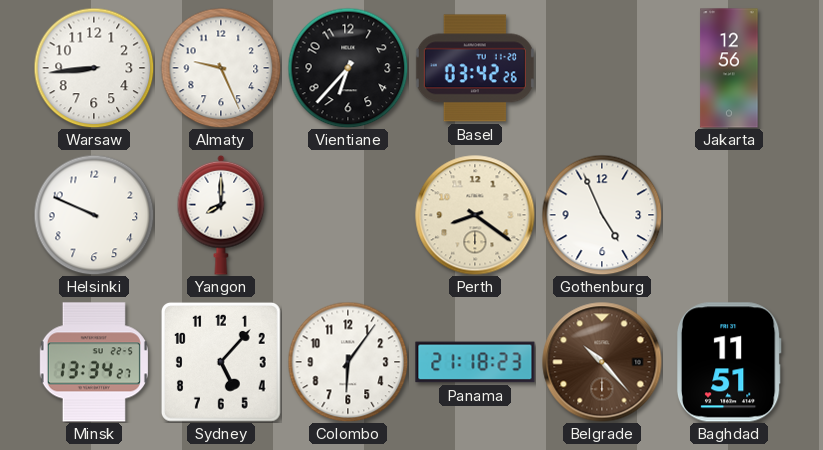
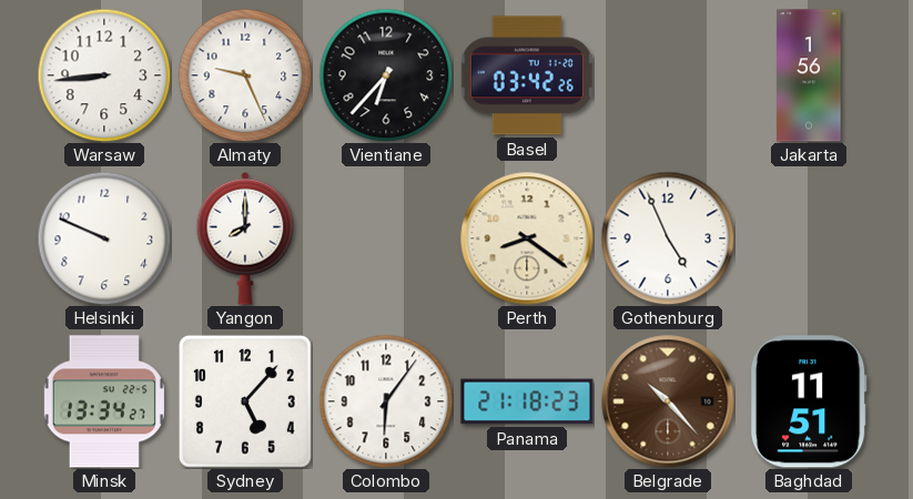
Jakarta: 12:56 -> 1:56 (809, 75)
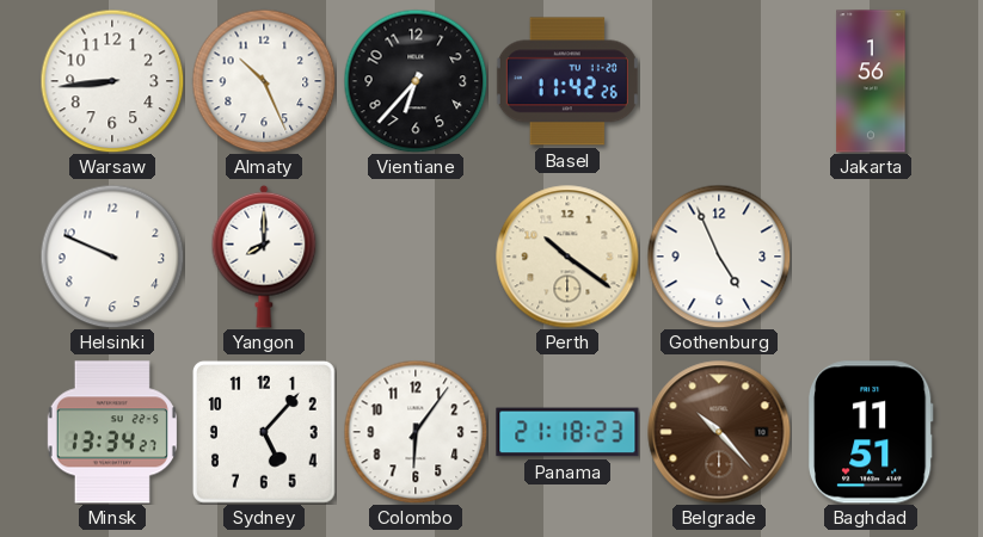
Almaty: 9:26 -> 10:26 (264, 81)
Basel: 03:42 -> 11:42 (567, 81)
Perth: 8:21 -> 10:21 (567, 257)
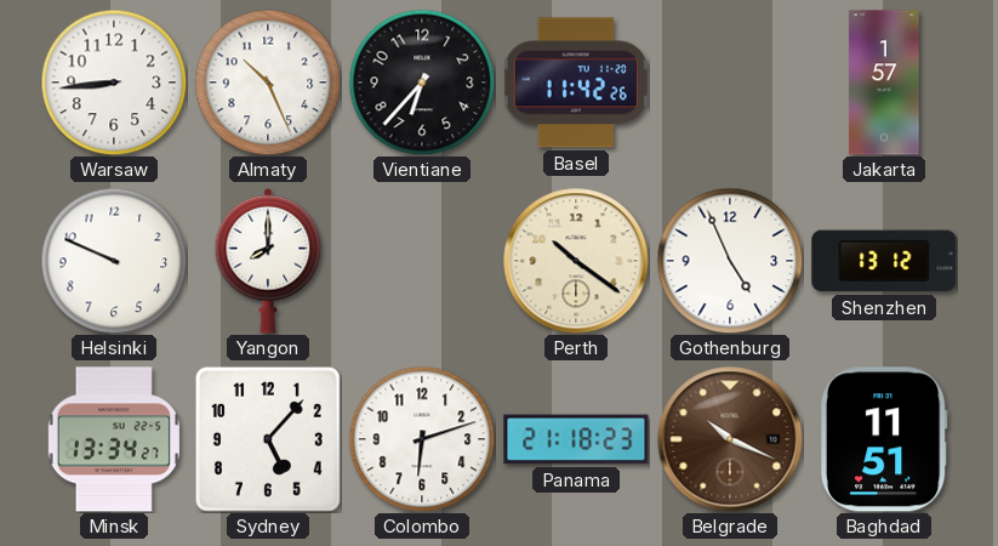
Jakarta: 1:56 -> 1:57 (884, 83)
Shenzhen: none -> 13:12 (884, 261)
Colombo: 6:06 -> 6:12 (422, 439)
Belgrade: 10:23 -> 10:19 (730, 439)
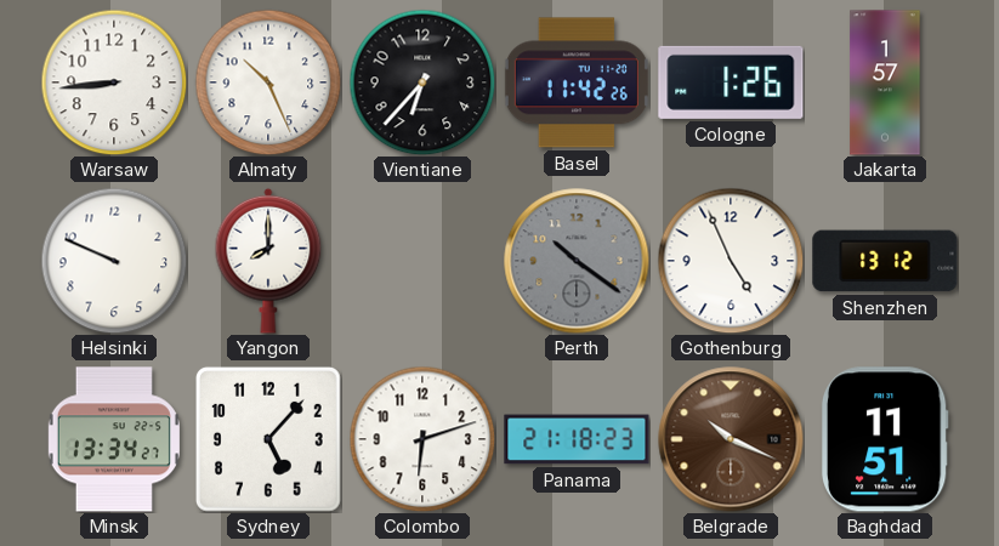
Cologne: none -> 1:26 (731, 83)
Perth dial: cream -> grey (577, 261)
